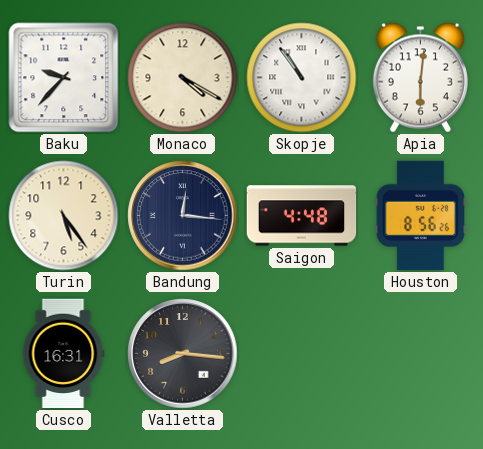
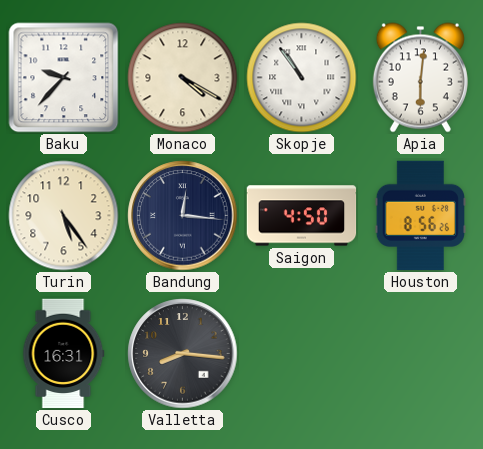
Saigon: 4:48 -> 4:50 (302, 216)
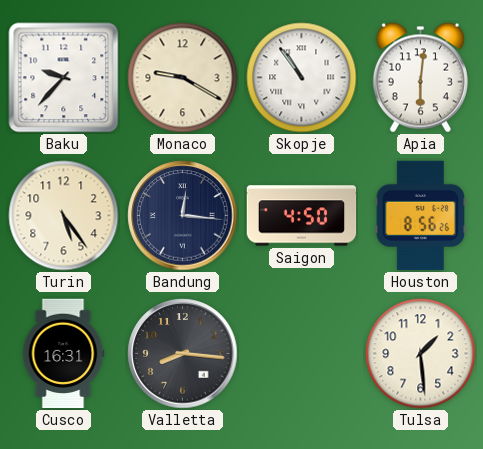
Monaco: 4:20 -> 9:20 (183, 78)
Tulsa: none -> 1:29 (421, 354)
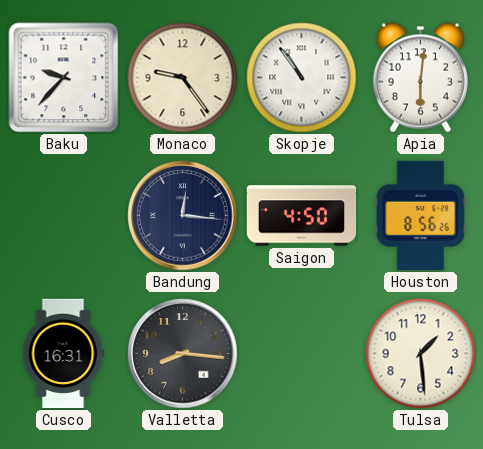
Monaco: 9:20 -> 9:24 (183, 78)
Turin: 5:24 -> none (64, 216)
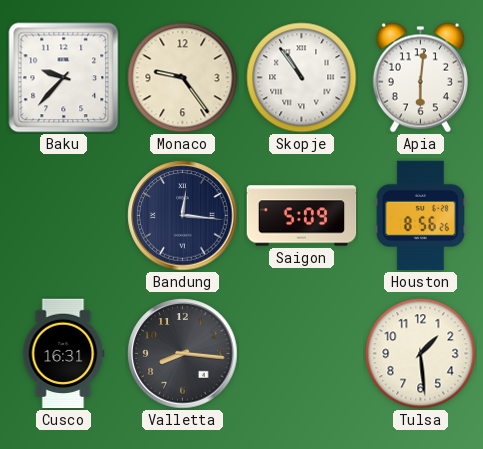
Saigon: 4:50 -> 5:09 (302, 216)
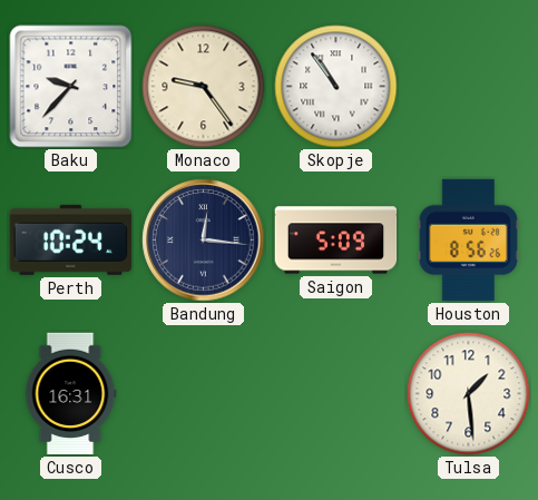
Apia: 6:01 -> none (420, 78)
Perth: none -> 10:24 (70, 239)
Valletta: 8:16 -> none (183, 354)
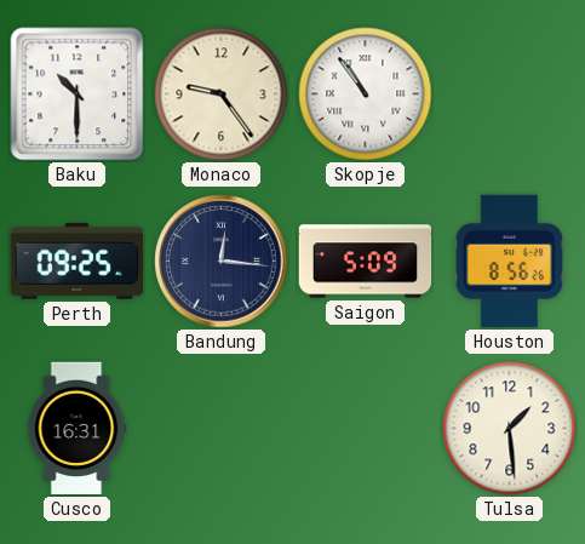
Baku: 9:37 -> 10:30 (78, 95)
Perth: 10:24 -> 09:25 (76, 260)
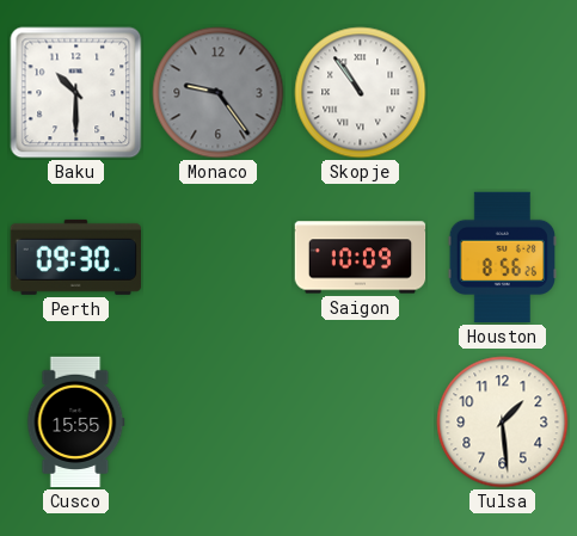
Monaco dial: cream -> grey (219, 93)
Perth: 09:25 -> 09:30 (75, 257)
Bandung: 12:16 -> none (222, 262)
Saigon: 5:09 -> 10:09 (361, 258)
Cusco: 16:31 -> 15:55 (76, 423)
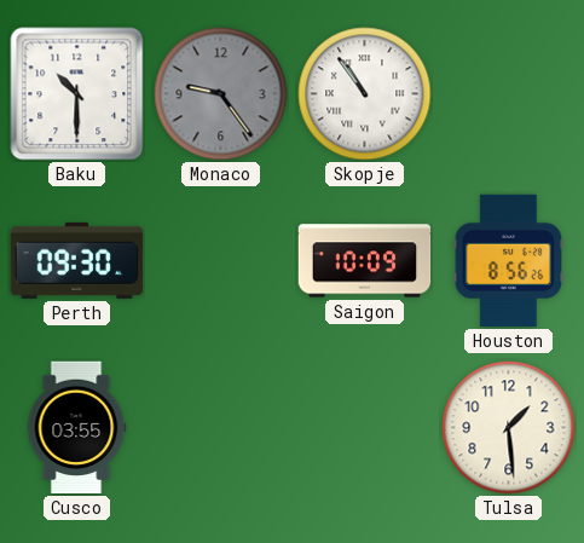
Cusco: 15:55 -> 03:55 (77, 428)
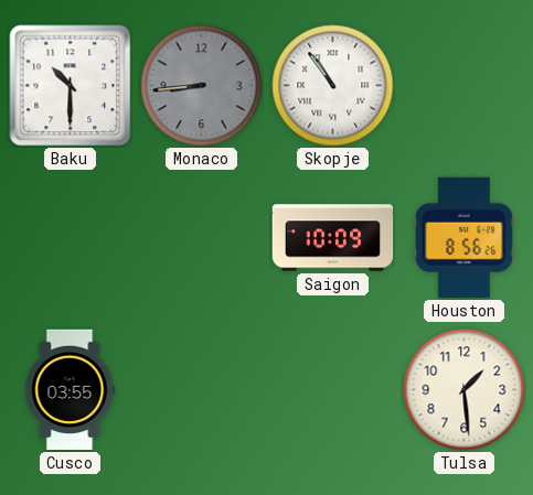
Monaco: 9:24 -> 8:44 (202, 86)
Perth: 09:30 -> none (76, 260)
